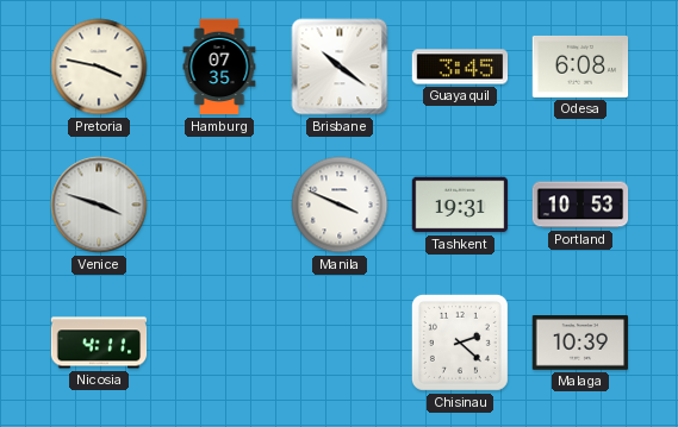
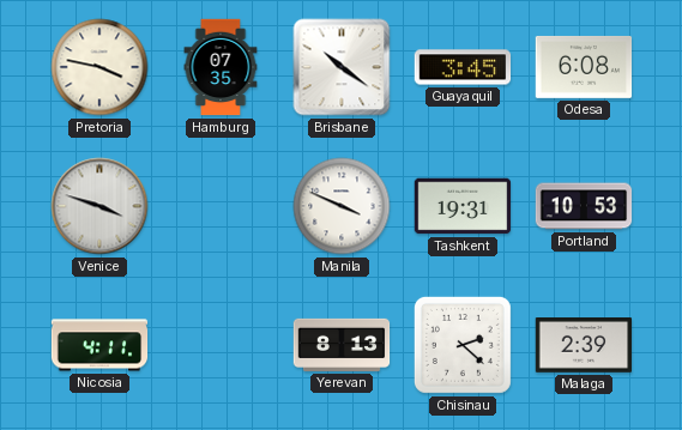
Yerevan: none -> 8:13 (342, 345)
Malaga: 10:39 -> 2:39 (584, 346)
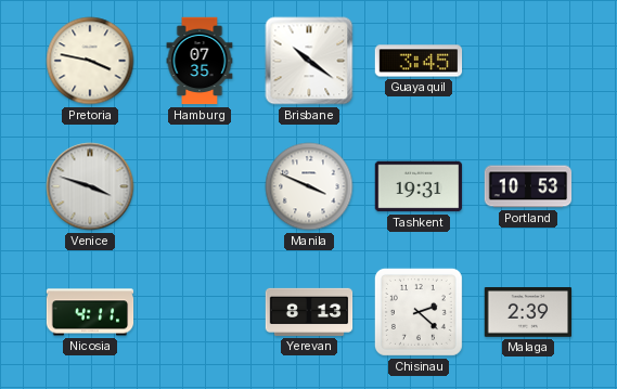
Odesa: 6:08 -> none (584, 67)
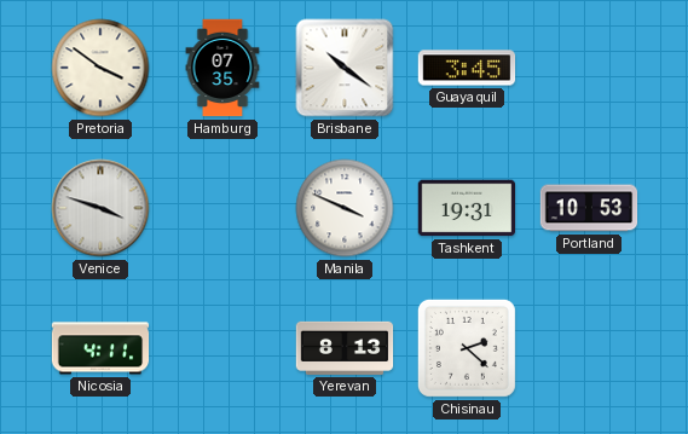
Pretoria: 3:47 -> 3:51 (100, 68)
Malaga: 2:39 -> none (528, 313)
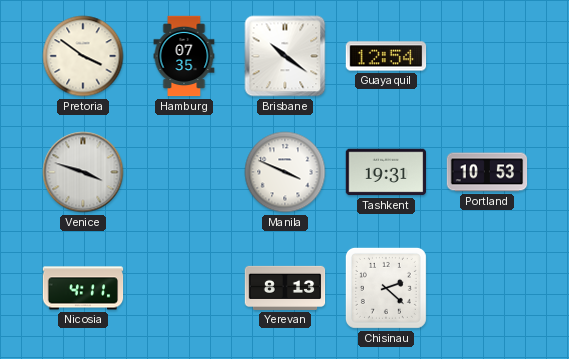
Guayaquil: 3:45 -> 12:54 (386, 56)
